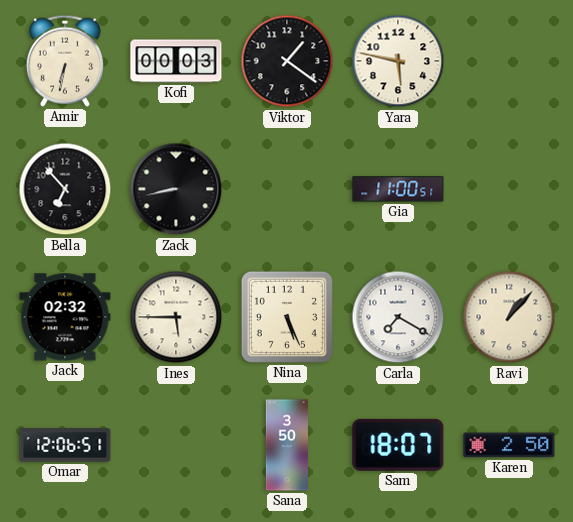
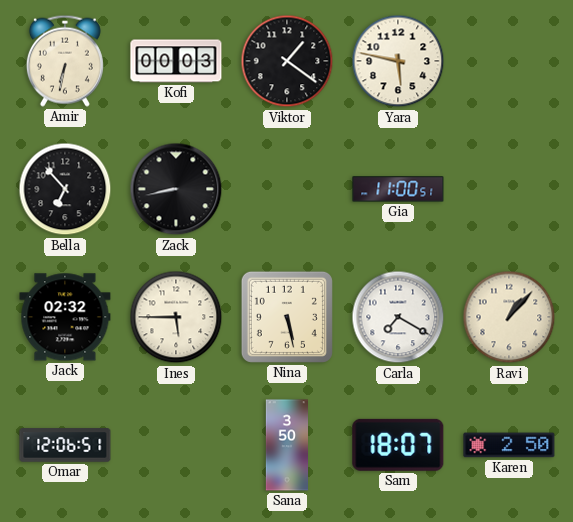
Nina: 5:26 -> 5:28 (287, 317)
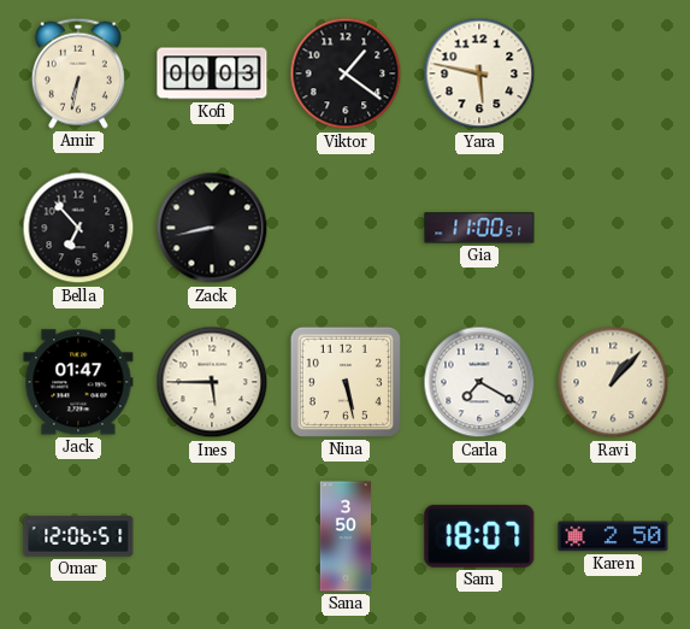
Jack: 02:32 -> 01:47 (78, 382)
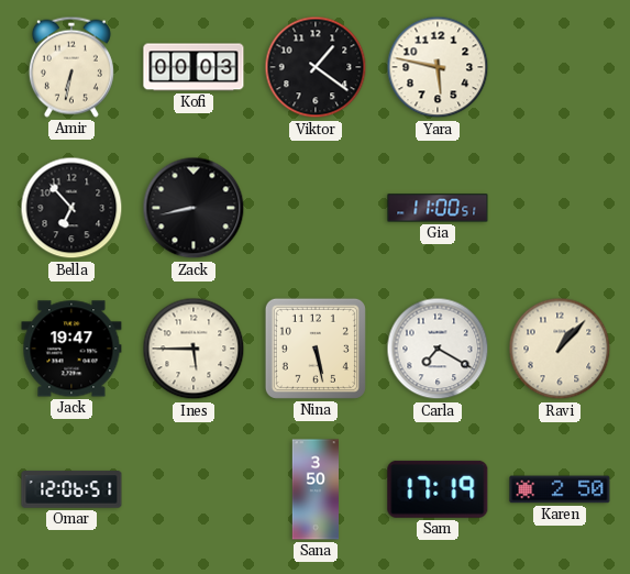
Jack: 01:47 -> 19:47 (71, 349)
Sam: 18:07 -> 17:19 (438, 489)
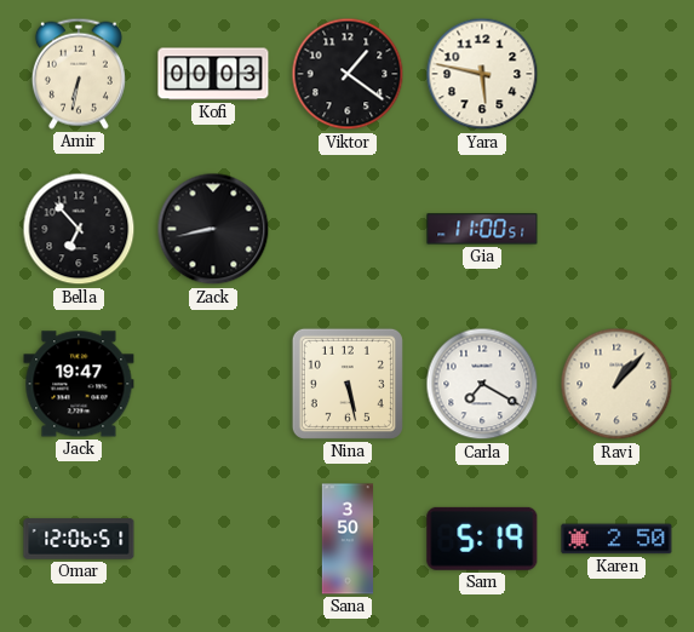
Ines: 5:45 -> none (194, 349)
Sam: 17:19 -> 5:19 (482, 539)
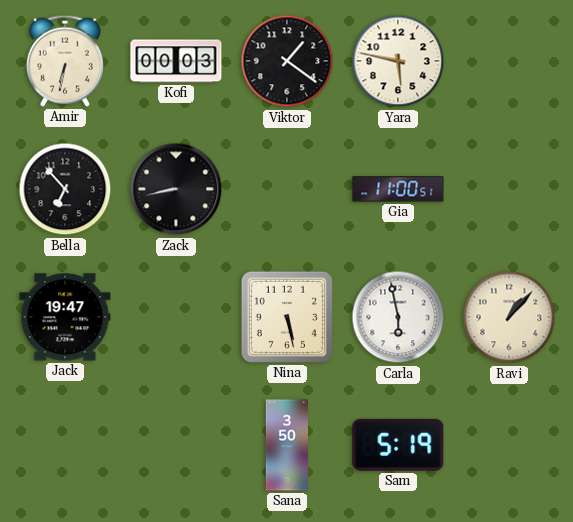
Carla: 7:20 -> 5:58 (398, 317)
Omar: 12:06 -> none (79, 539)
Karen: 2:50 -> none (616, 539)
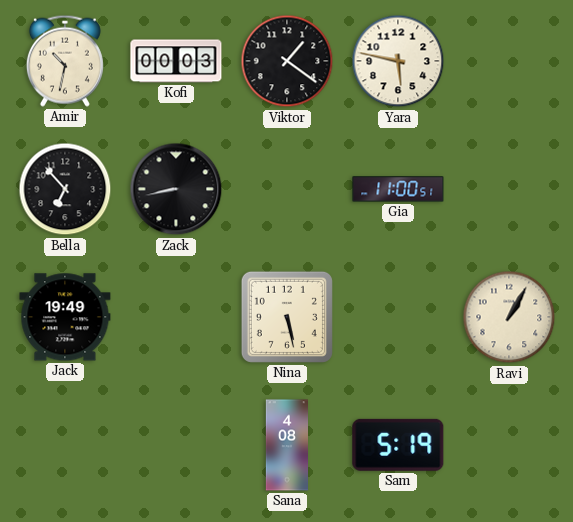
Amir: 6:32 -> 10:32 (65, 61)
Jack: 19:47 -> 19:49 (65, 317)
Carla: 5:58 -> none (398, 317)
Ravi: 1:07 -> 1:05 (509, 317)
Sana: 3:50 -> 4:08 (286, 445)
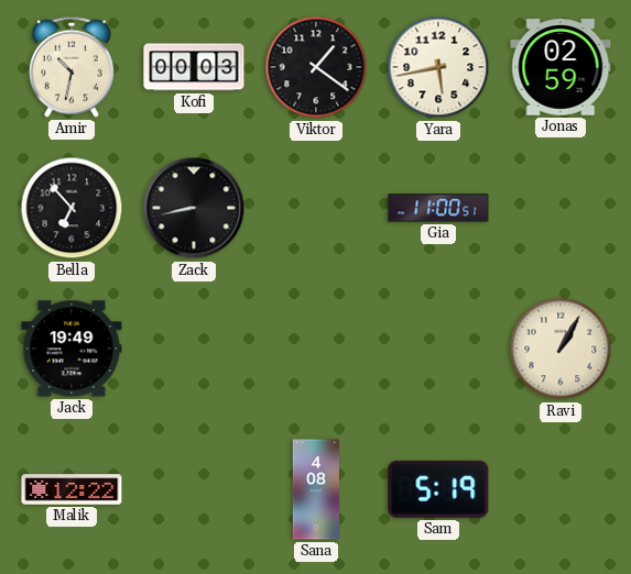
Yara: 5:47 -> 5:43 (438, 67)
Jonas: none -> 02:59 (561, 67)
Nina: 5:28 -> none (287, 317)
Malik: none -> 12:22 (72, 489)
